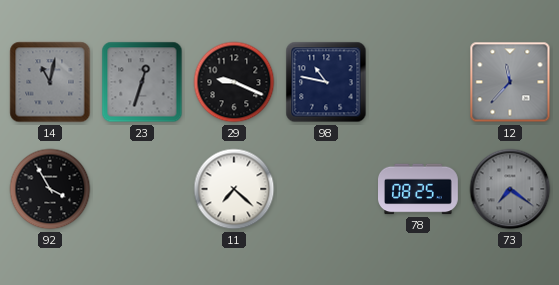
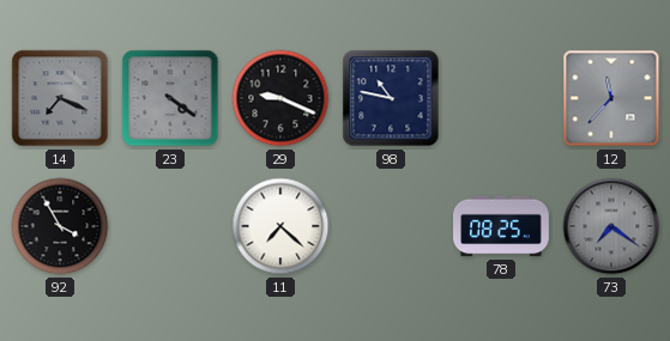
14: 11:02 -> 7:19 (60, 98)
23: 12:33 -> 4:21 (170, 98)
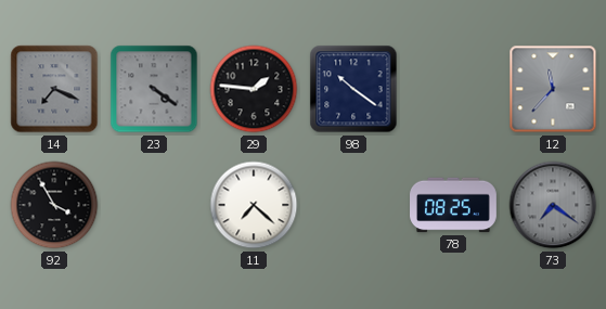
29: 9:19 -> 1:46 (254, 89)
98: 10:47 -> 10:21 (353, 89)
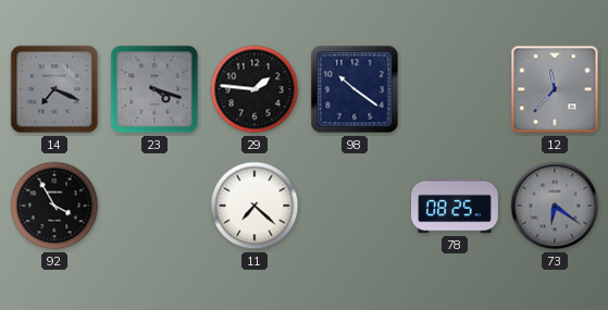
23: 4:21 -> 4:18 (154, 89)
73: 7:21 -> 6:21 (555, 206)
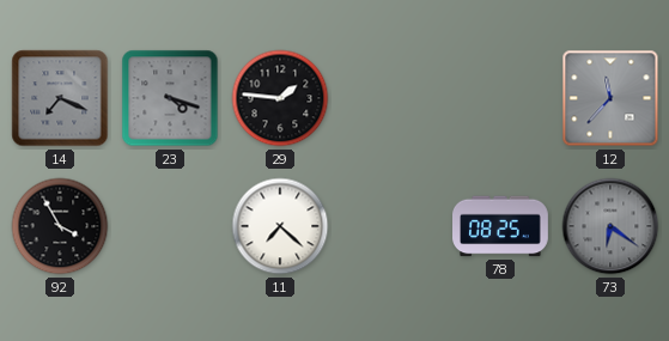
98: 10:21 -> none (355, 89)
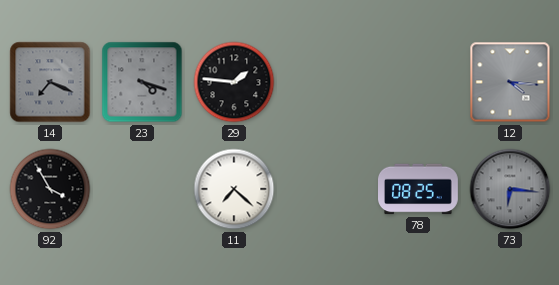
12: 11:37 -> 4:16 (510, 82)
73: 6:21 -> 6:16 (510, 189)
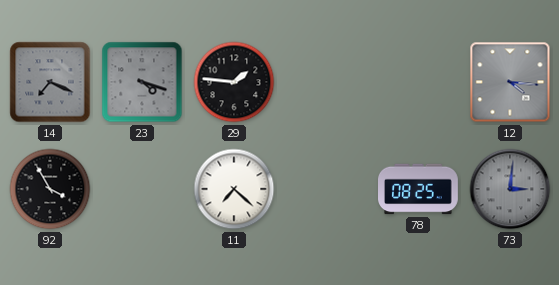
73: 6:16 -> 3:01 (510, 189)
